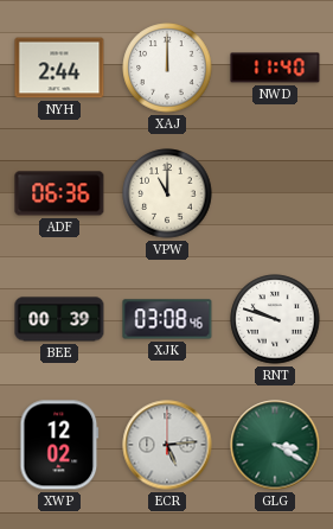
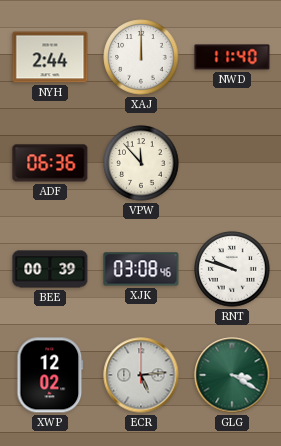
VPW: 11:00 -> 11:53 (141, 163)
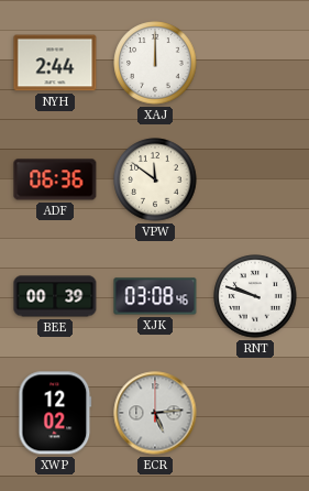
NWD: 11:40 -> none (232, 57)
VPW: 11:53 -> 11:51 (155, 179)
GLG: 3:20 -> none (232, 375)
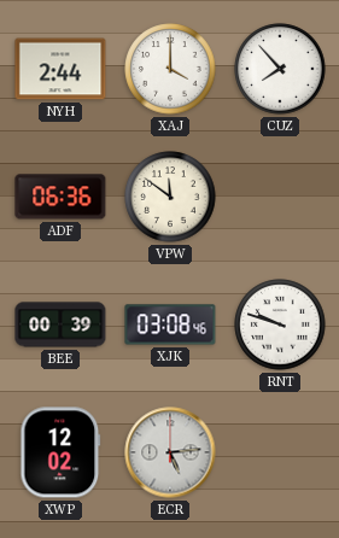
XAJ: 12:00 -> 4:00 (170, 69)
CUZ: none -> 7:53 (280, 69)
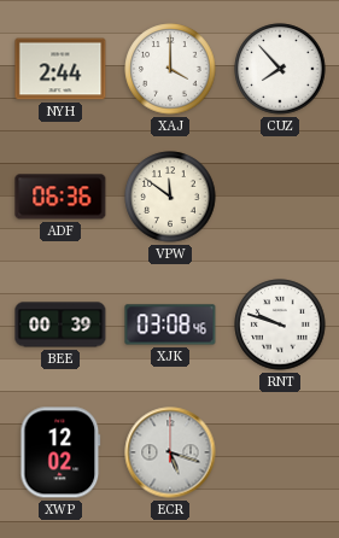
ECR: 5:14 -> 5:18 (170, 452)
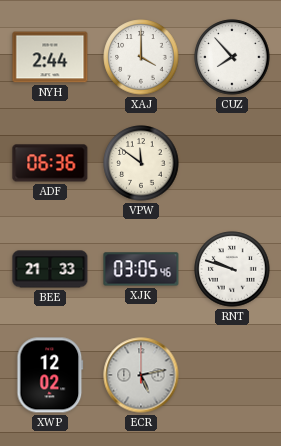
BEE: 00:39 -> 21:33 (50, 269)
XJK: 03:08 -> 03:05 (141, 269)
ECR: 5:18 -> 5:13 (141, 375)
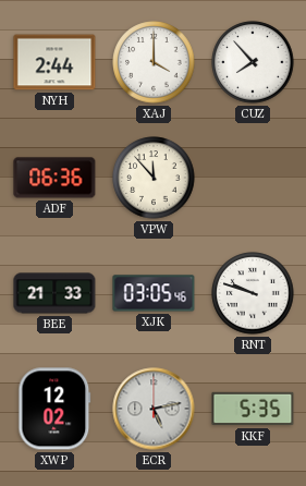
VPW: 11:51 -> 11:53 (154, 178)
KKF: none -> 5:35 (253, 409)
